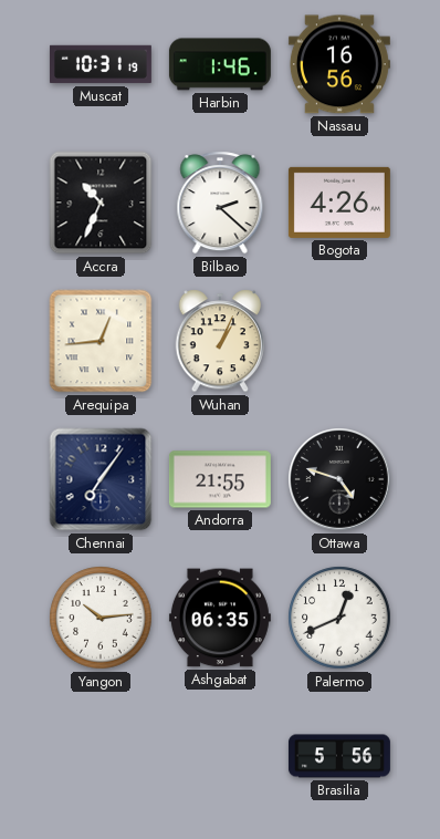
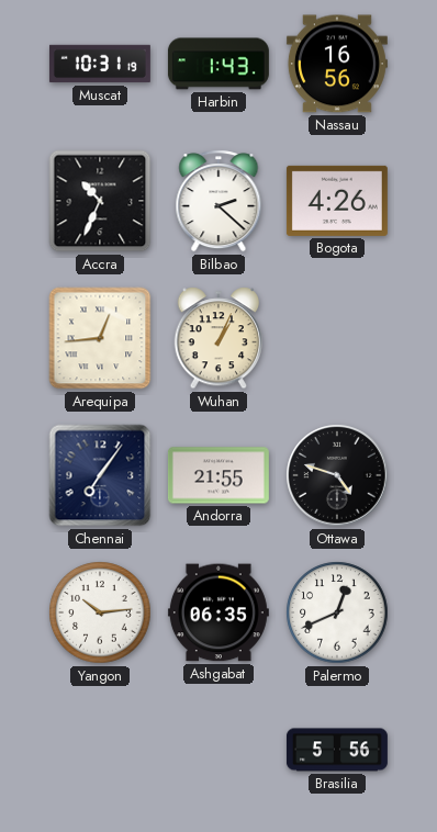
Harbin: 1:46 -> 1:43 (218, 64)
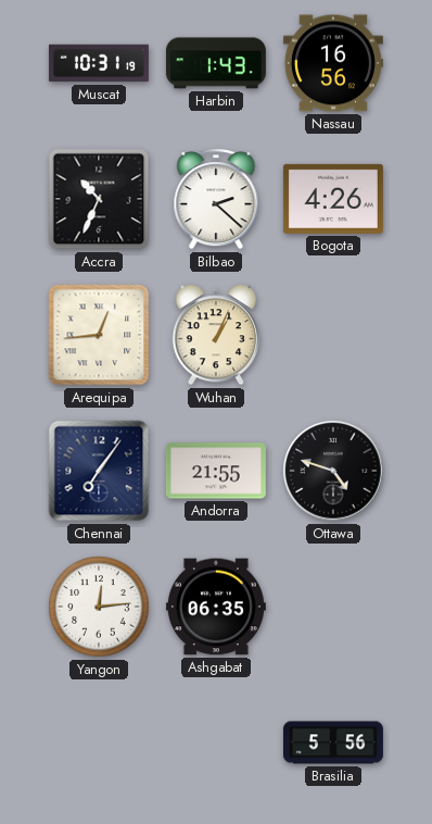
Yangon: 10:14 -> 12:14 (99, 607)
Palermo: 12:41 -> none (337, 612)
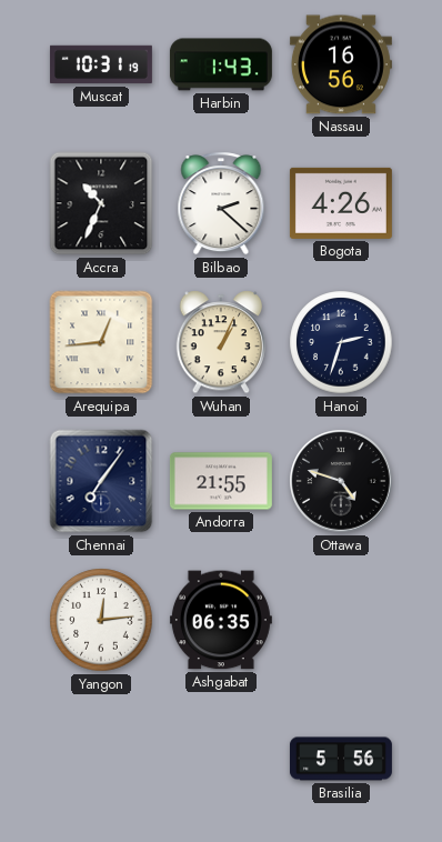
Hanoi: none -> 2:33 (341, 342)
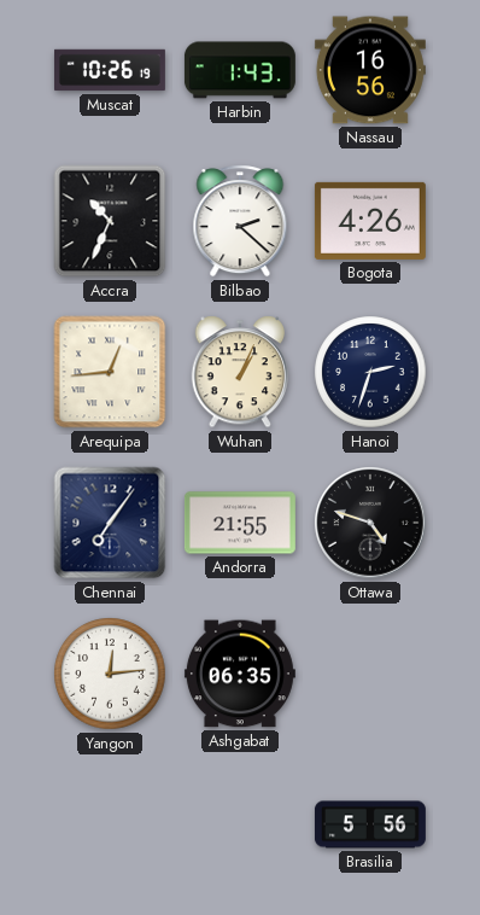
Muscat: 10:31 -> 10:26 (110, 70)
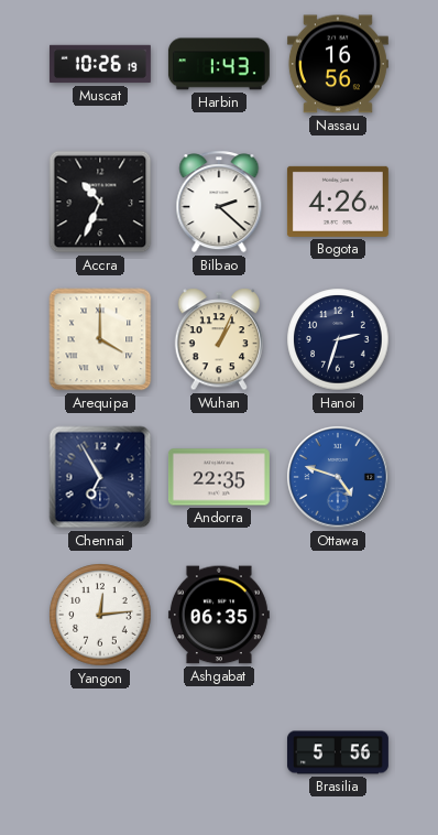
Arequipa: 12:44 -> 4:00 (100, 339)
Chennai: 7:06 -> 6:55 (100, 477)
Andorra: 21:55 -> 22:35 (219, 477)
Ottawa dial: black -> blue (338, 477)
